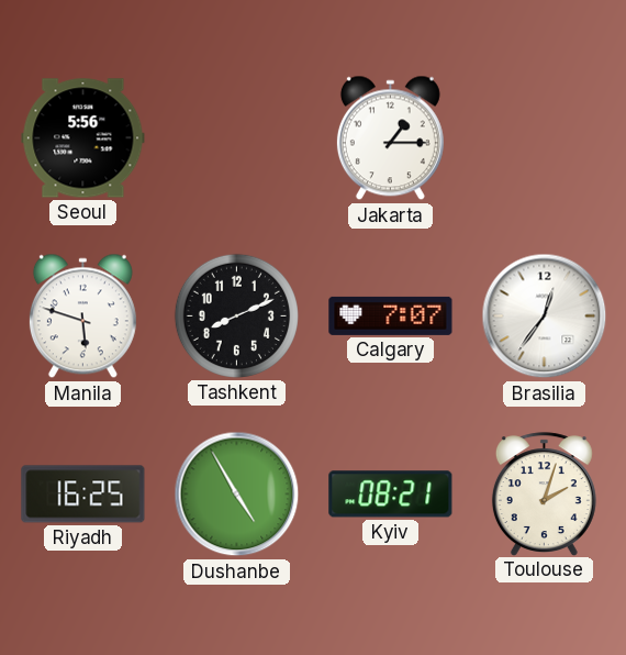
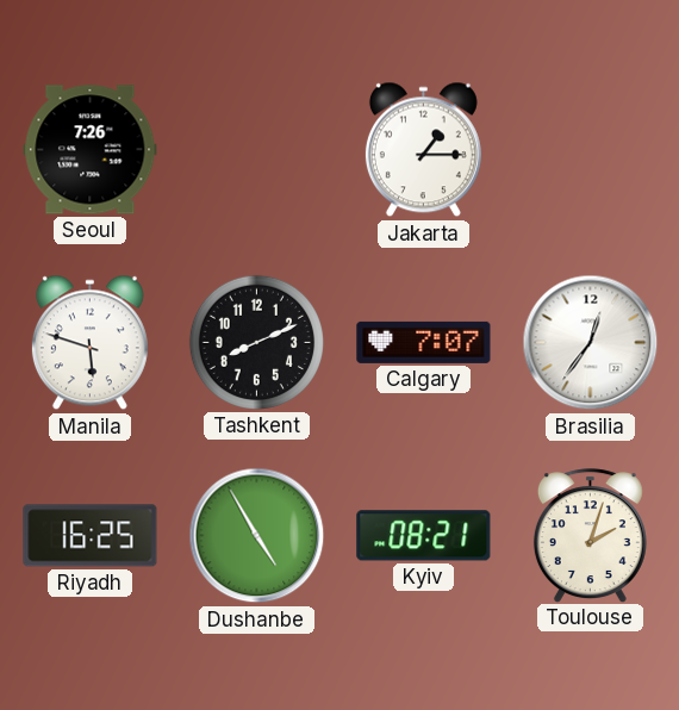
Seoul: 5:56 -> 7:26 (91, 150)
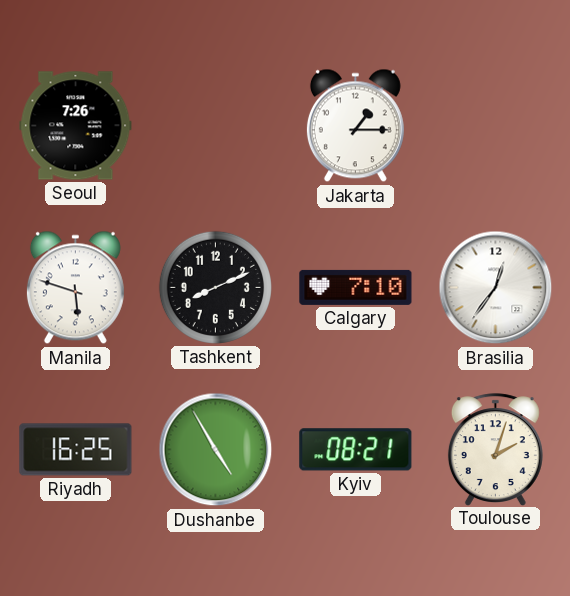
Calgary: 7:07 -> 7:10 (356, 287)
